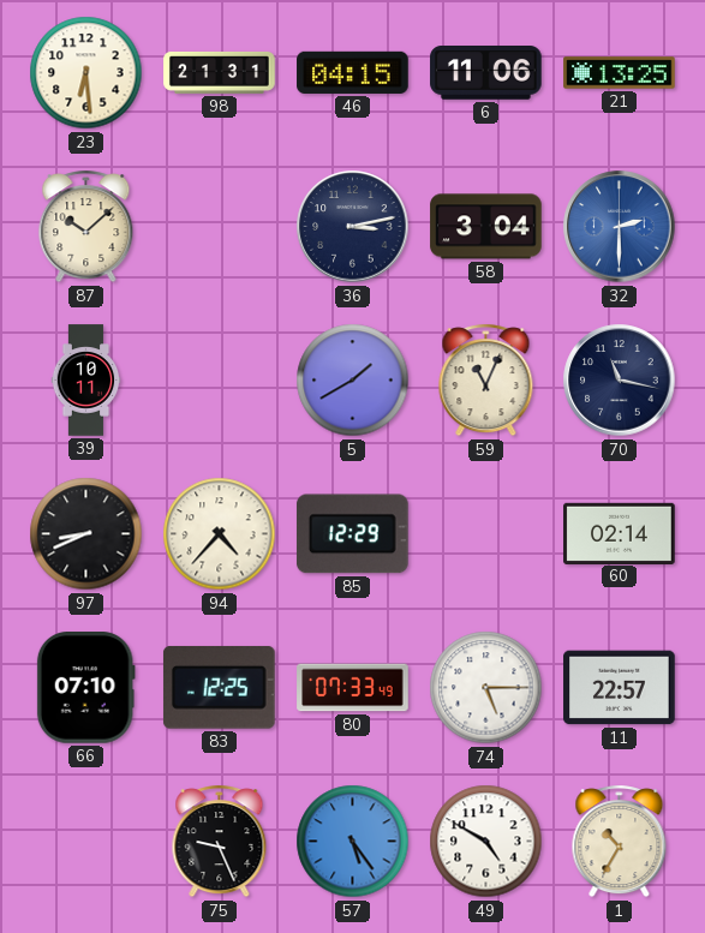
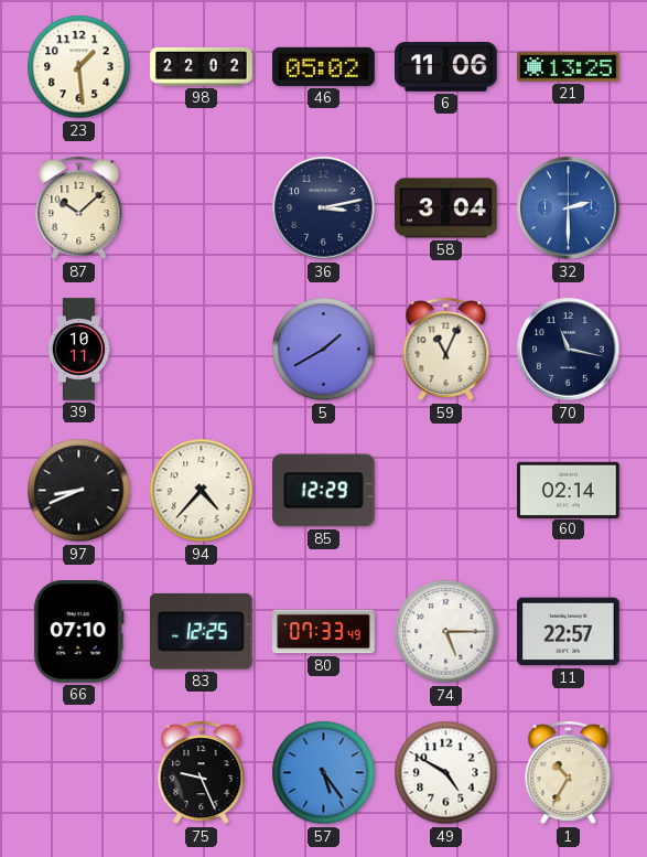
23: 6:29 -> 1:29 (79, 67)
98: 21:31 -> 22:02 (202, 67)
46: 04:15 -> 05:02 (324, 66)
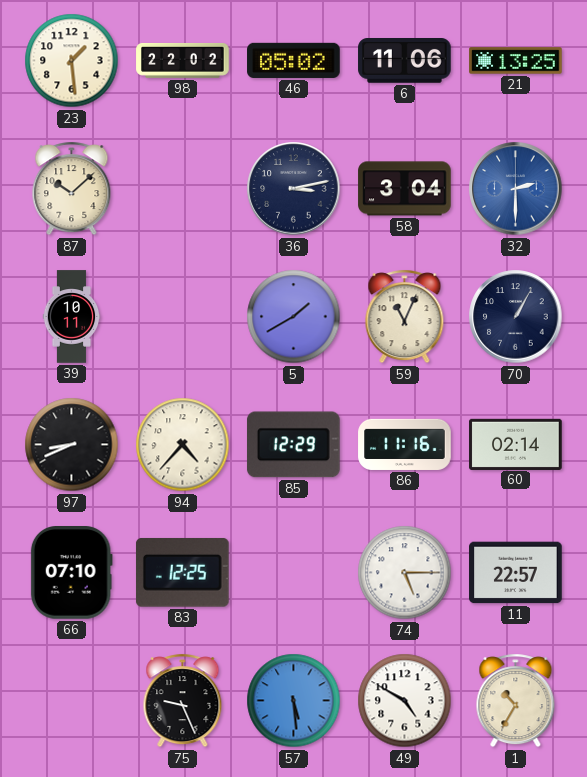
70: 11:17 -> 1:05 (516, 317)
86: none -> 11:16 (405, 444)
80: 07:33 -> none (324, 632)
57: 5:24 -> 5:29 (294, 701)
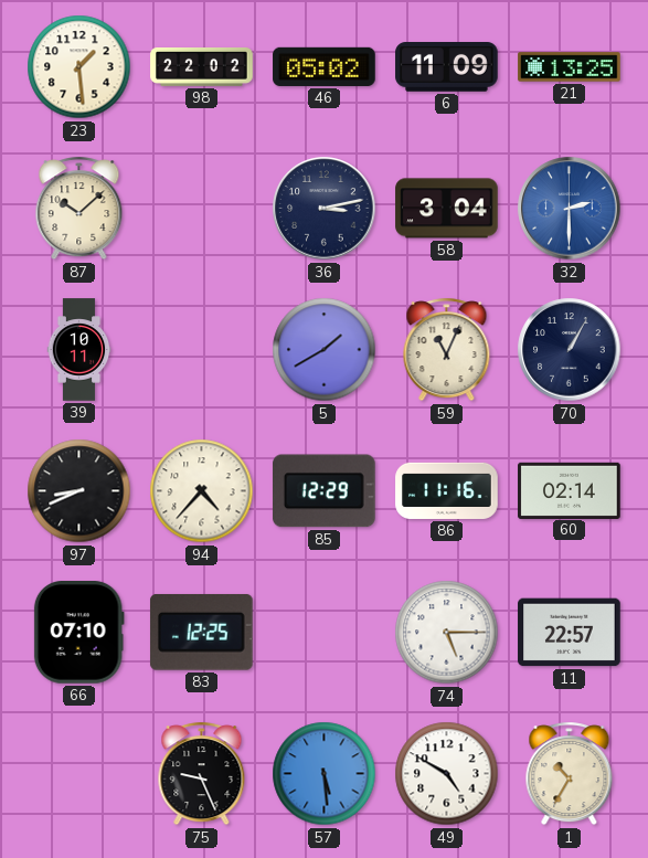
6: 11:06 -> 11:09 (447, 67)
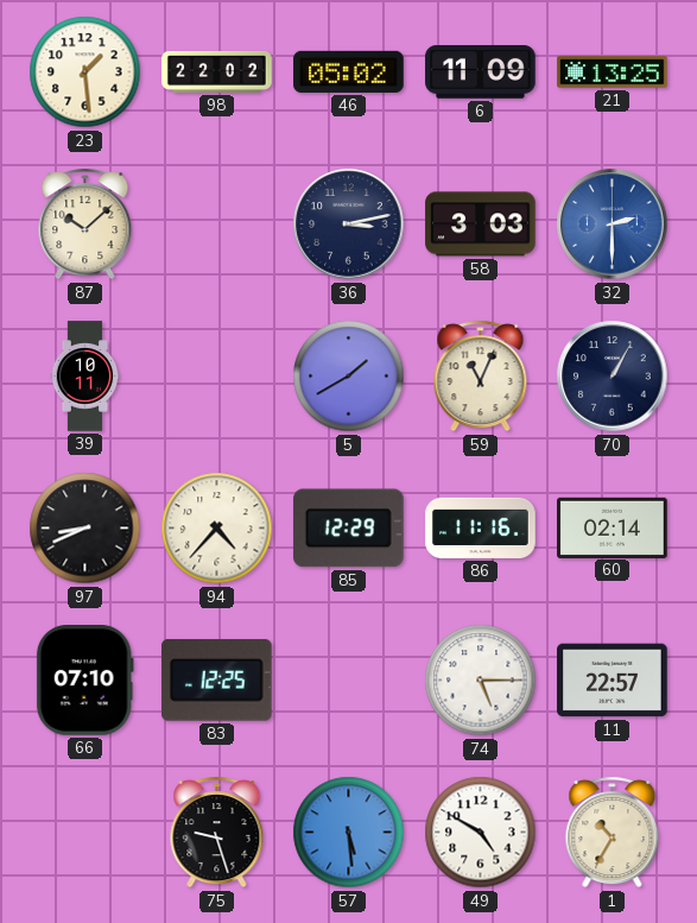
58: 3:04 -> 3:03 (481, 225)
75: 9:26 -> 9:27 (217, 833)
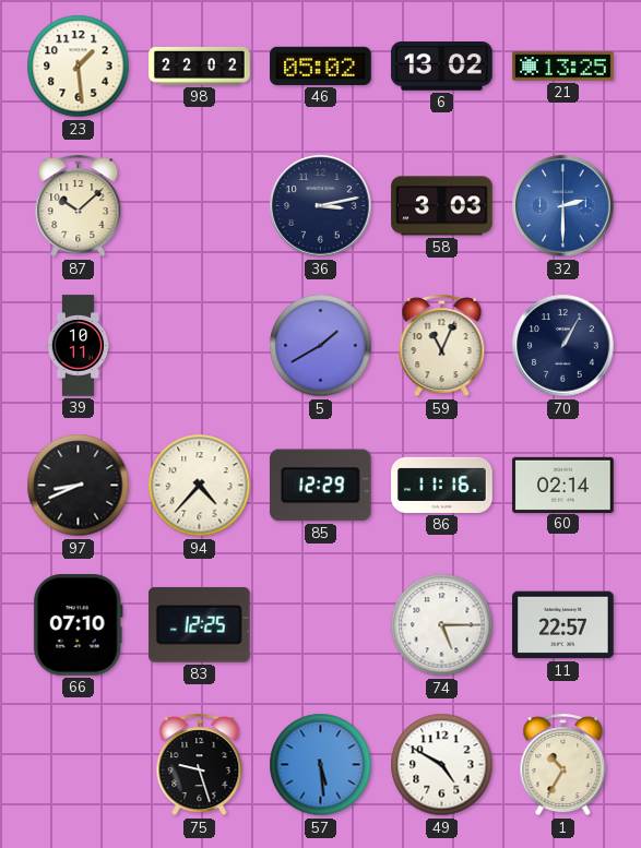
6: 11:09 -> 13:02 (442, 67)
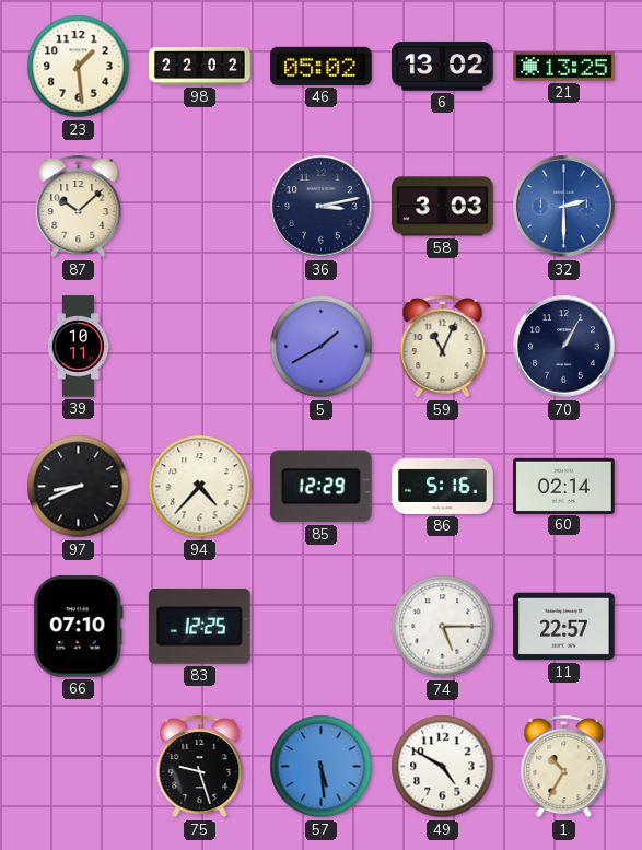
86: 11:16 -> 5:16 (443, 486)
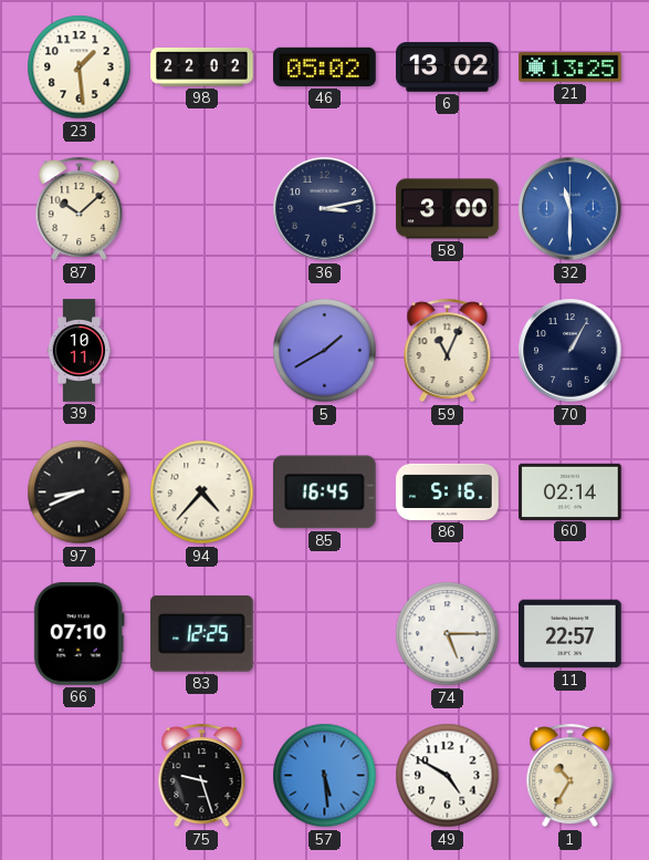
58: 3:03 -> 3:00 (448, 209)
32: 2:30 -> 11:30 (571, 209)
85: 12:29 -> 16:45 (324, 493)
